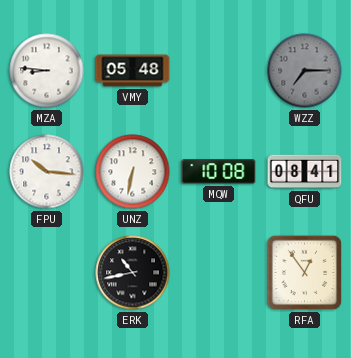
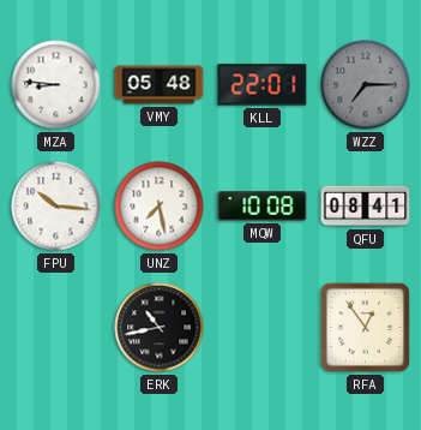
KLL: none -> 22:01 (263, 85)
UNZ: 6:32 -> 7:28 (160, 207)
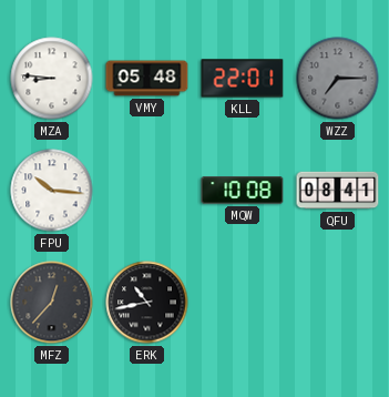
UNZ: 7:28 -> none (160, 207)
MFZ: none -> 12:37 (52, 303)
RFA: 12:54 -> none (366, 328)
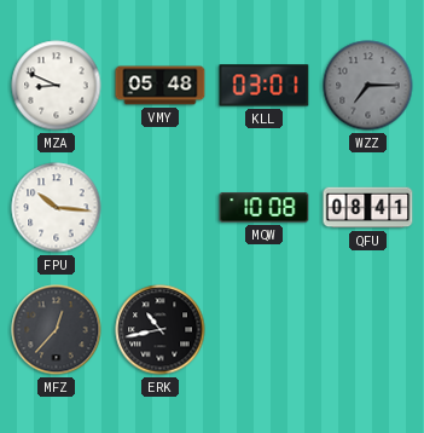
MZA: 8:46 -> 8:49 (57, 86)
KLL: 22:01 -> 03:01 (265, 86)
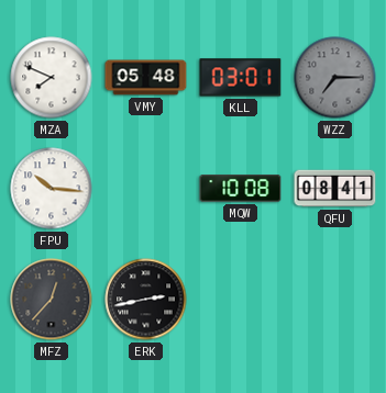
MZA: 8:49 -> 7:49 (52, 78)
ERK: 10:43 -> 2:43 (146, 300)
